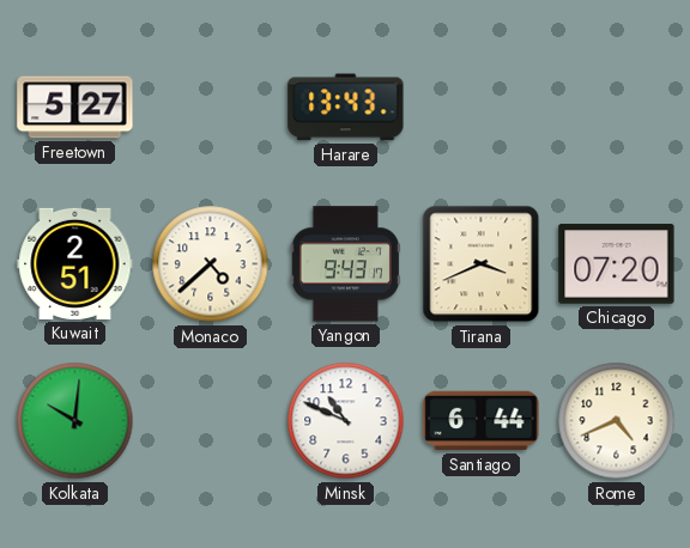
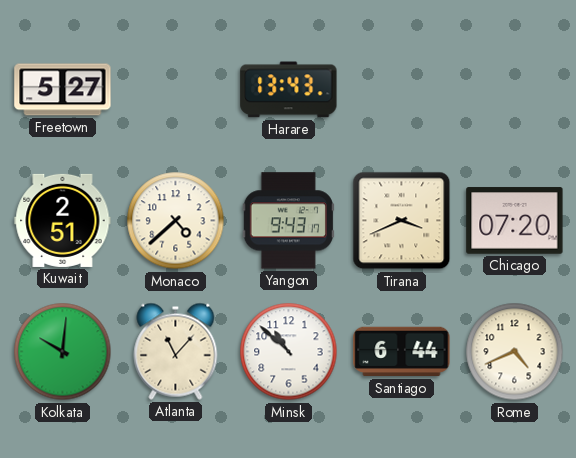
Atlanta: none -> 11:07 (176, 351)
Minsk: 10:49 -> 10:52 (289, 352)
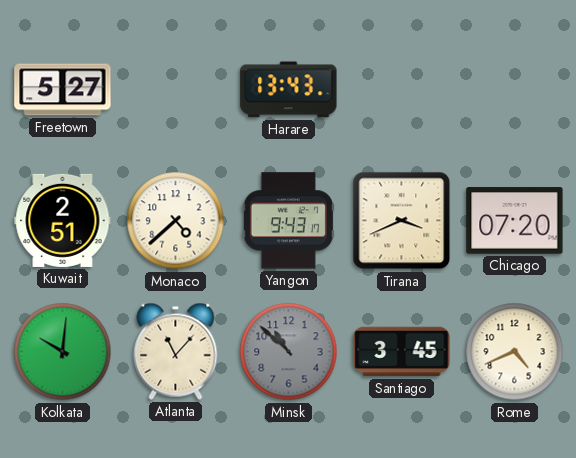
Minsk dial: white -> grey (289, 352)
Santiago: 6:44 -> 3:45 (402, 352)
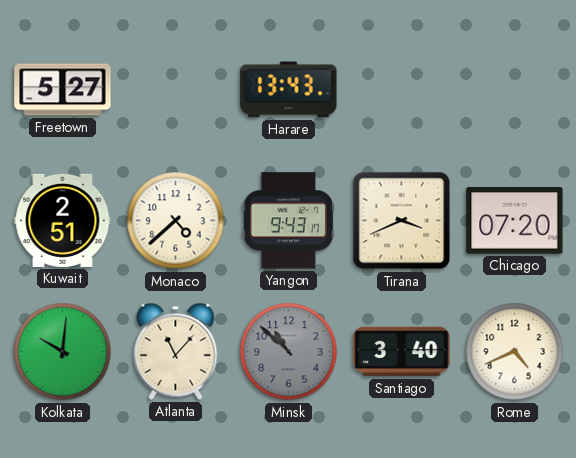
Santiago: 3:45 -> 3:40 (402, 352)
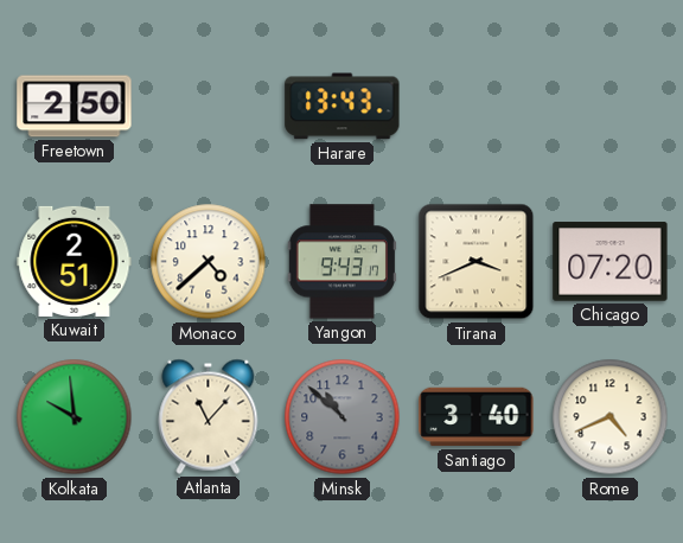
Freetown: 5:27 -> 2:50 (75, 107)
Kolkata: 10:01 -> 9:59 (75, 417)
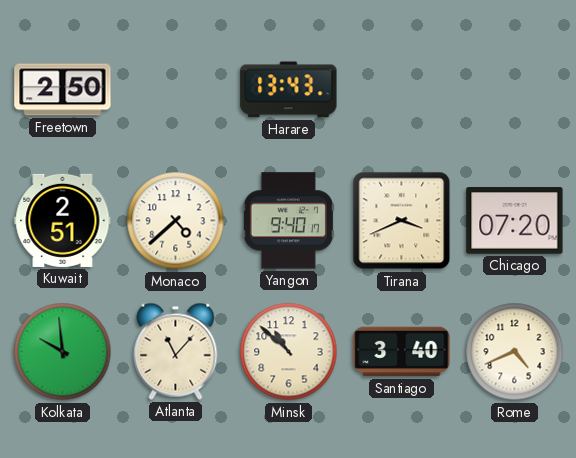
Yangon: 9:43 -> 9:40 (288, 221)
Minsk dial: grey -> cream (289, 352)
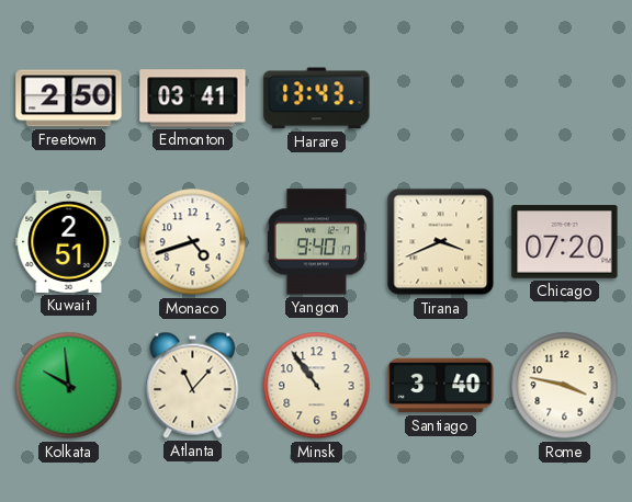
Edmonton: none -> 03:41 (193, 99)
Monaco: 4:38 -> 4:42 (193, 242)
Minsk: 10:52 -> 10:54 (317, 386)
Rome: 4:41 -> 3:47 (565, 386)
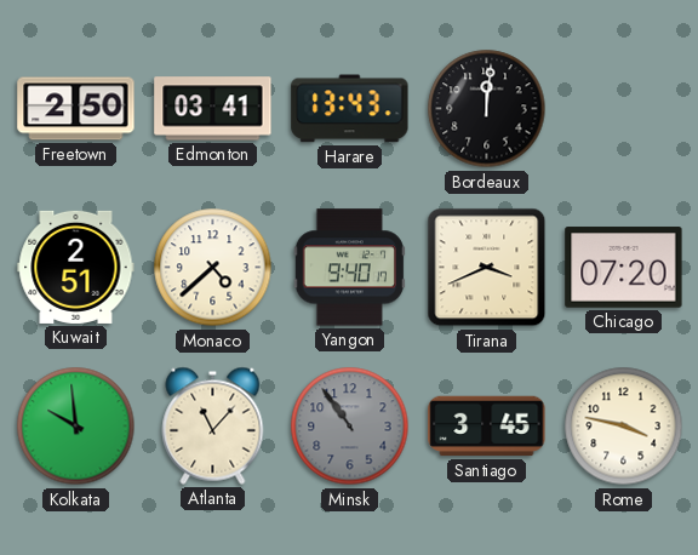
Bordeaux: none -> 12:01 (487, 109)
Monaco: 4:42 -> 4:38 (213, 268)
Minsk dial: cream -> grey (350, 427)
Santiago: 3:40 -> 3:45 (487, 427)
